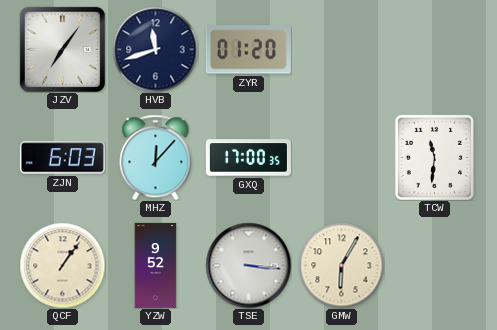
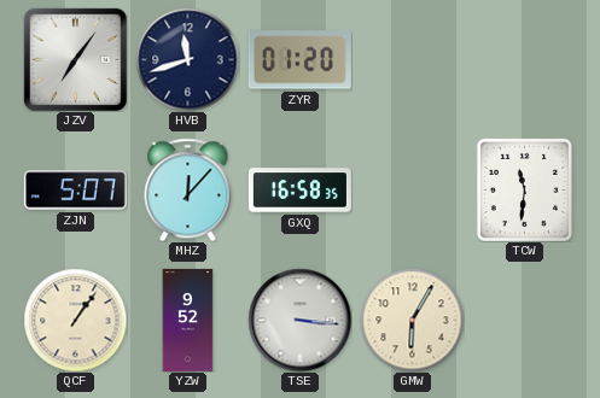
ZJN: 6:03 -> 5:07 (75, 191)
GXQ: 17:00 -> 16:58 (299, 191)
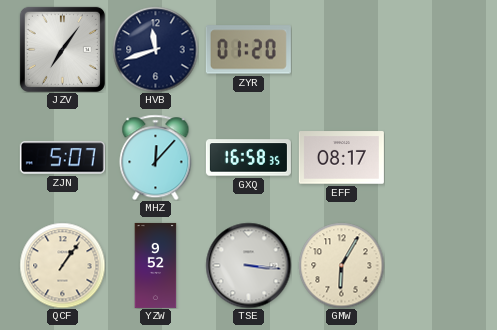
EFF: none -> 08:17 (341, 158)
TCW: 11:31 -> none (524, 189)
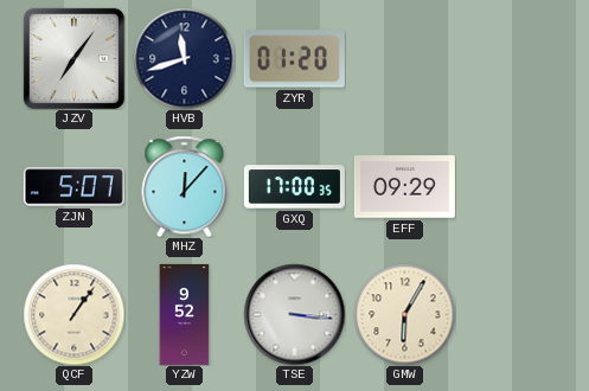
GXQ: 16:58 -> 17:00 (294, 187)
EFF: 08:17 -> 09:29 (404, 187)
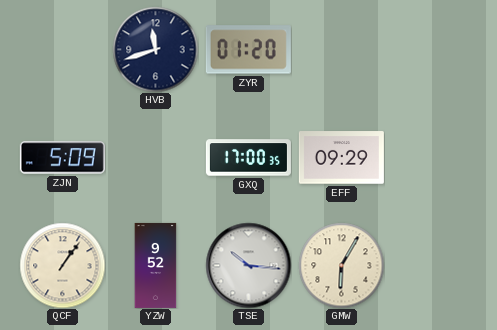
JZV: 7:06 -> none (73, 58)
ZJN: 5:07 -> 5:09 (62, 158)
MHZ: 12:07 -> none (185, 186)
TSE: 3:16 -> 10:16 (248, 265)
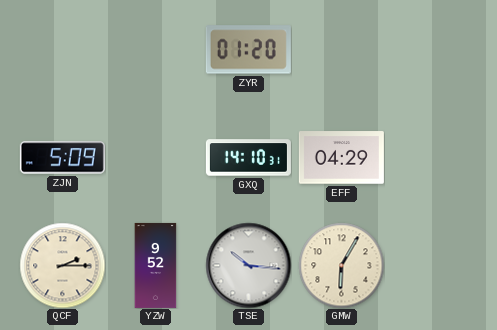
HVB: 11:42 -> none (155, 49)
GXQ: 17:00 -> 14:10 (248, 158)
EFF: 09:29 -> 04:29 (341, 158)
QCF: 1:06 -> 2:15 (62, 265)
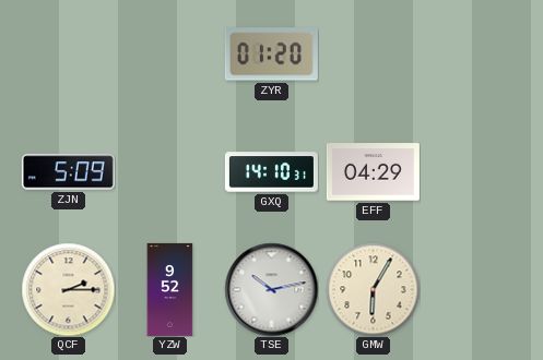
TSE: 10:16 -> 10:13 (271, 289)
